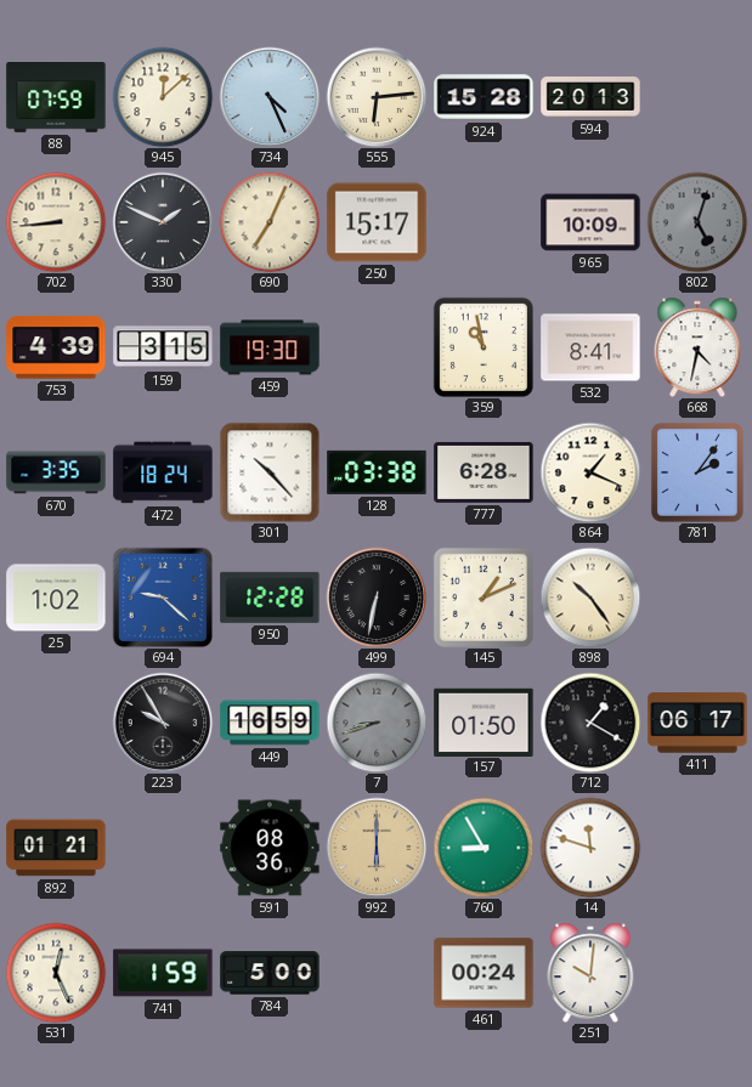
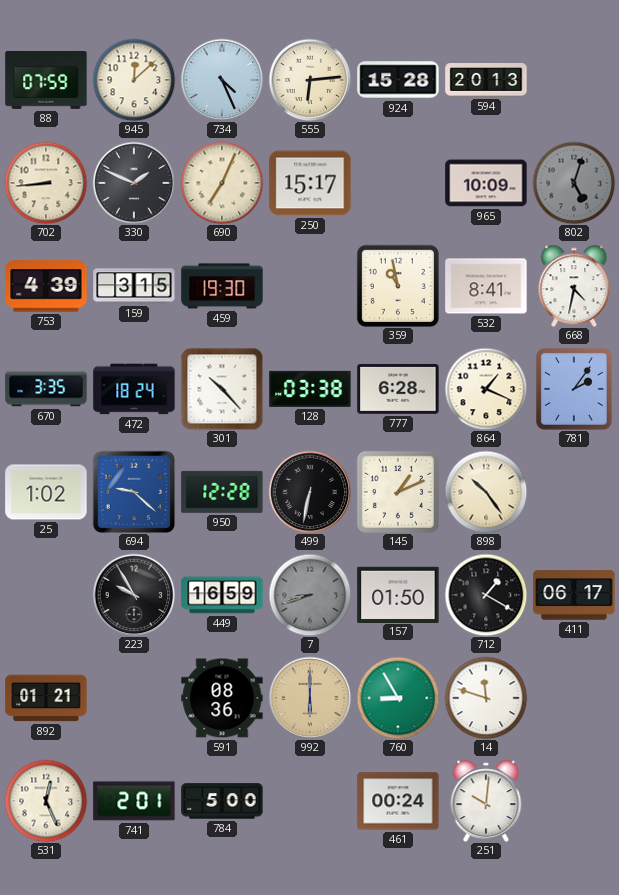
741: 1:59 -> 2:01 (134, 801)
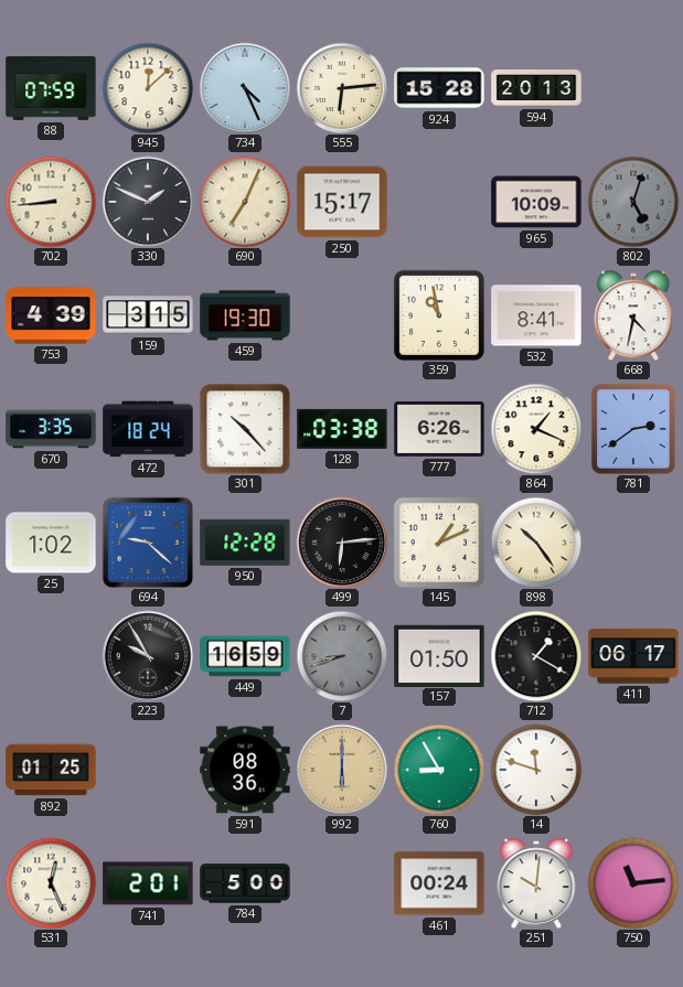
777: 6:28 -> 6:26 (439, 429)
781: 2:06 -> 2:39 (633, 429)
499: 6:32 -> 6:14 (342, 543)
892: 01:21 -> 01:25 (51, 770)
750: none -> 11:14 (633, 883)
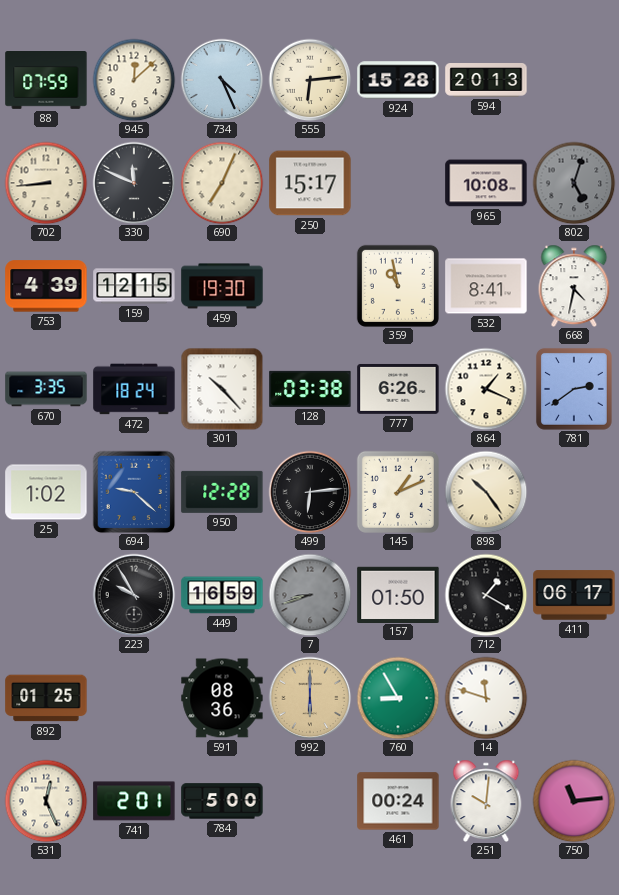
330: 1:49 -> 11:49 (134, 183)
965: 10:09 -> 10:08 (486, 183)
159: 3:15 -> 12:15 (134, 286)
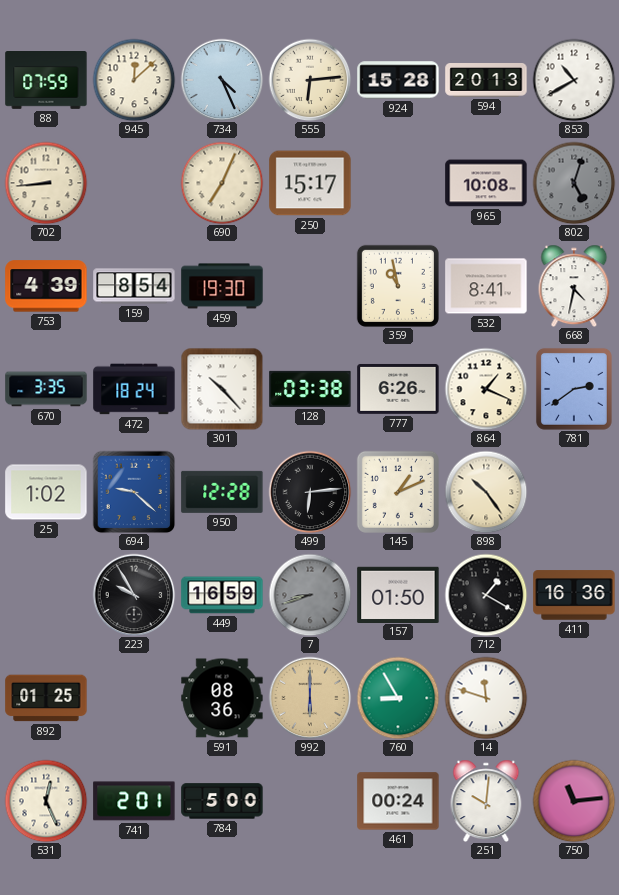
853: none -> 10:40 (574, 80)
330: 11:49 -> none (134, 183)
159: 12:15 -> 8:54 (134, 286)
411: 06:17 -> 16:36 (574, 595)
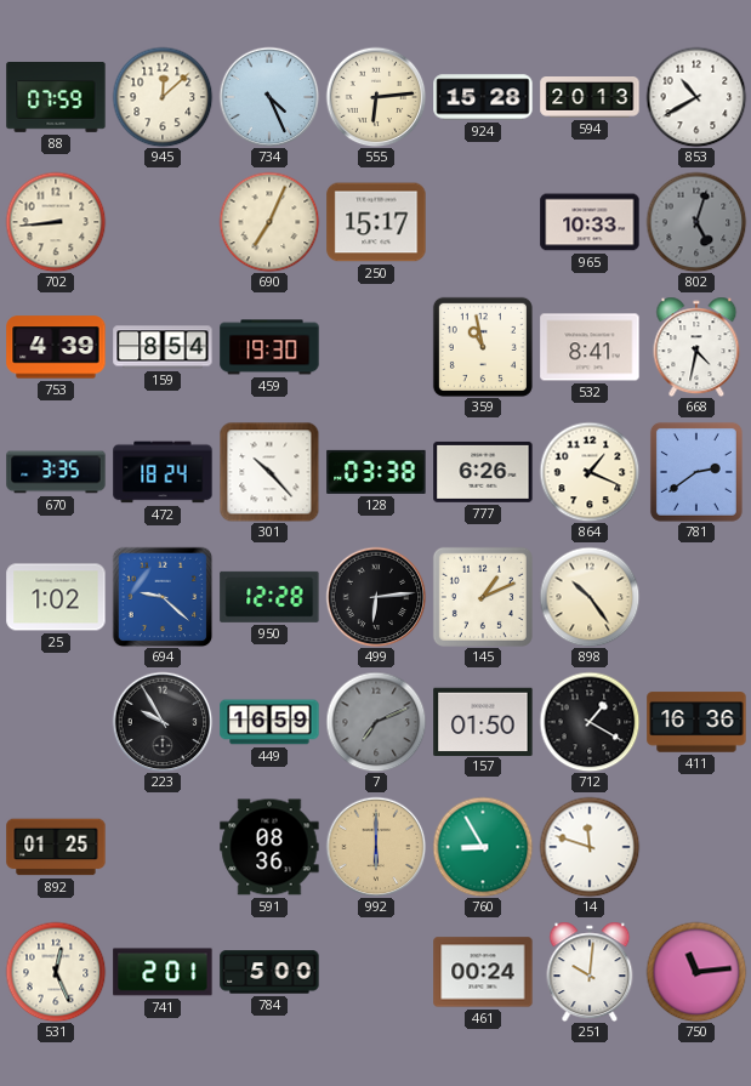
965: 10:08 -> 10:33 (590, 222)
7: 8:42 -> 7:11 (376, 722)
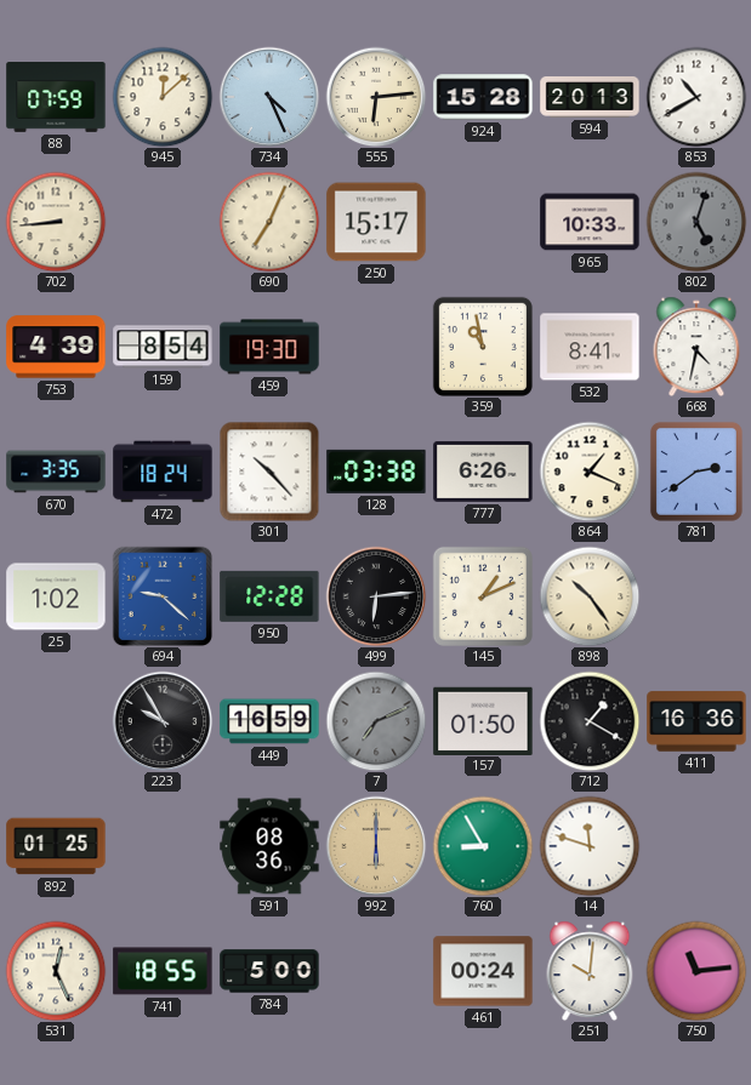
741: 2:01 -> 18:55 (163, 971)
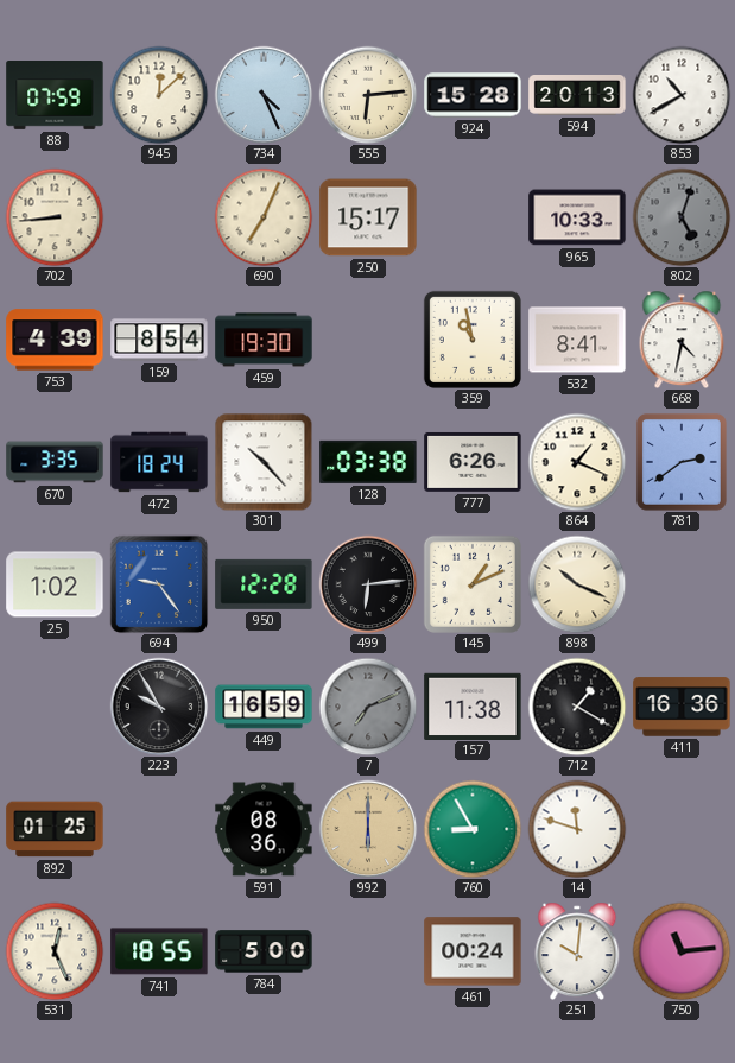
694: 9:22 -> 9:24 (159, 584)
898: 10:24 -> 10:19 (577, 584)
157: 01:50 -> 11:38 (473, 705)
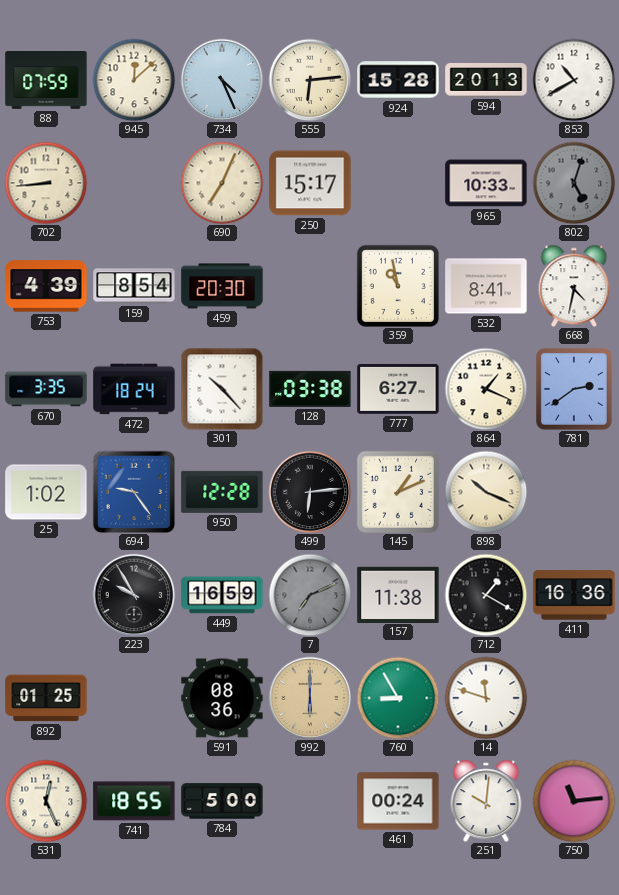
459: 19:30 -> 20:30 (222, 286)
777: 6:26 -> 6:27 (398, 389)
